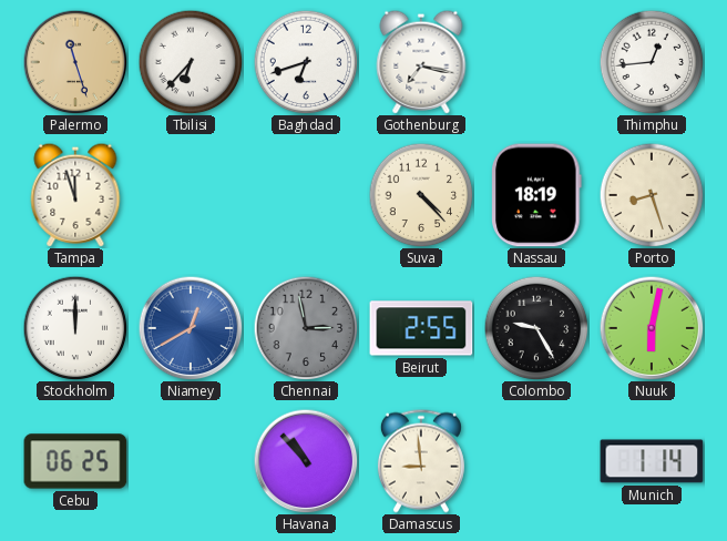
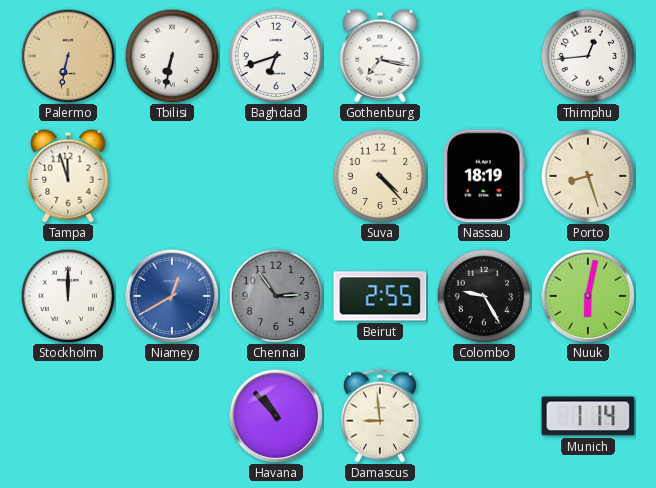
Palermo: 11:27 -> 6:32 (68, 56)
Tbilisi: 6:37 -> 6:32 (172, 56)
Chennai: 2:58 -> 2:54 (276, 296)
Cebu: 06:25 -> none (75, 461)
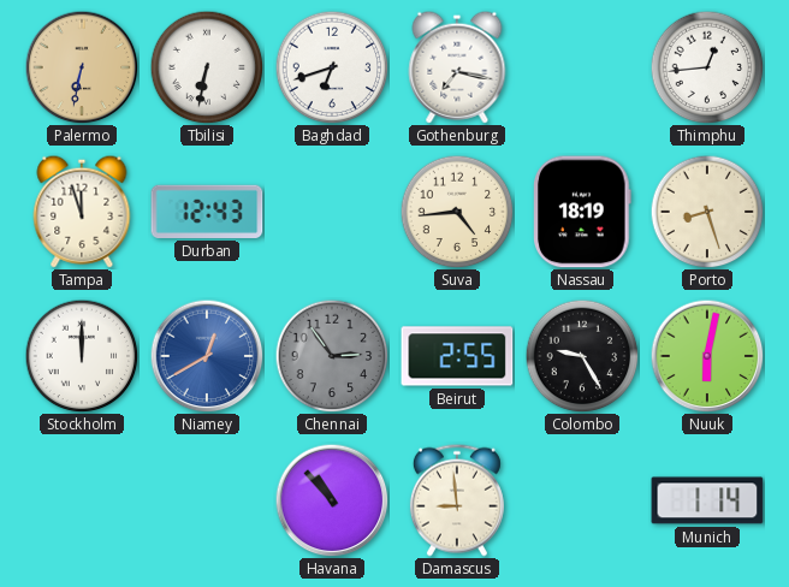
Durban: none -> 12:43 (207, 212)
Suva: 4:23 -> 4:44 (457, 212)
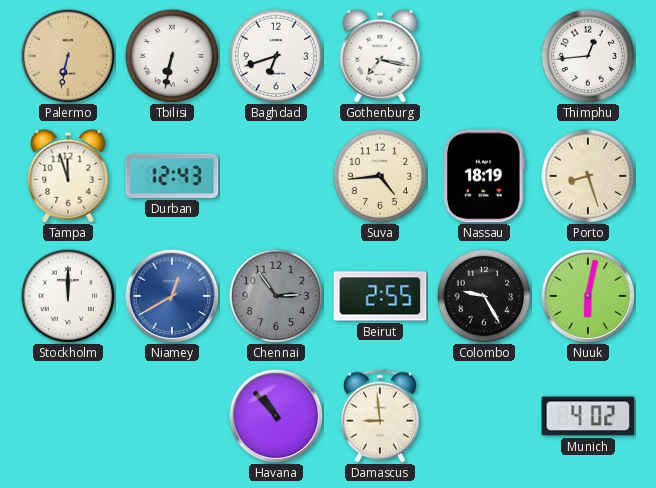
Munich: 1:14 -> 4:02 (588, 416)
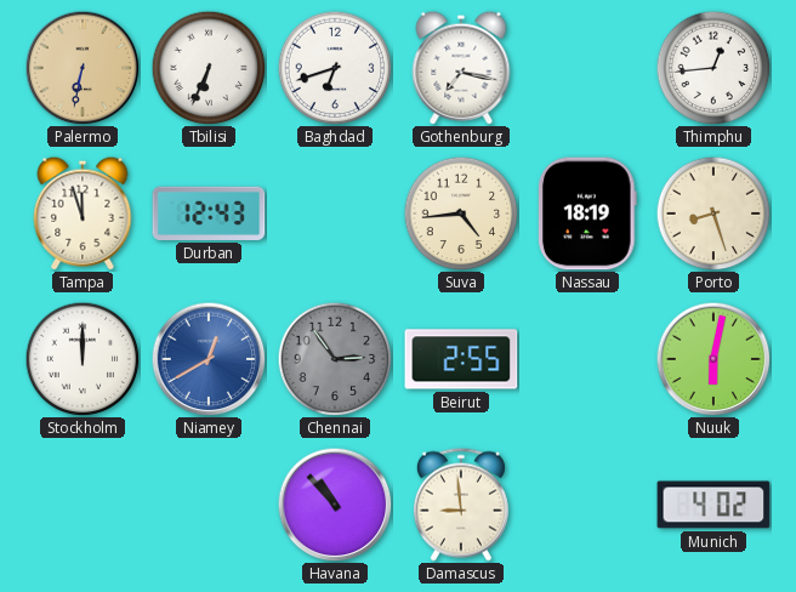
Tbilisi: 6:32 -> 6:34 (209, 68)
Colombo: 9:25 -> none (484, 296)
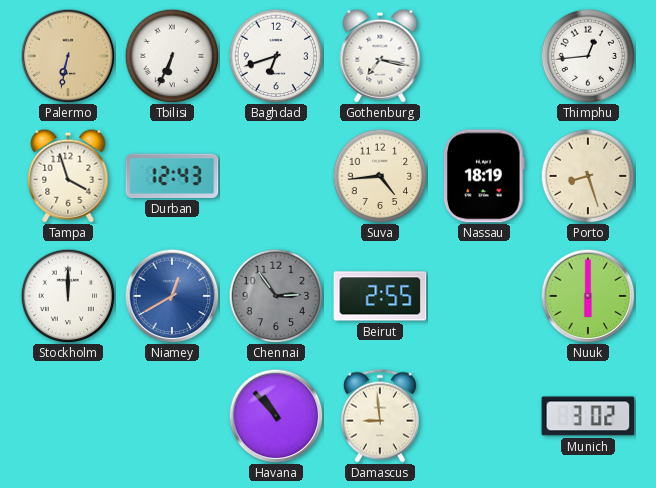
Tampa: 11:57 -> 3:57 (68, 176)
Nuuk: 6:02 -> 6:00 (588, 296)
Munich: 4:02 -> 3:02 (588, 416)
